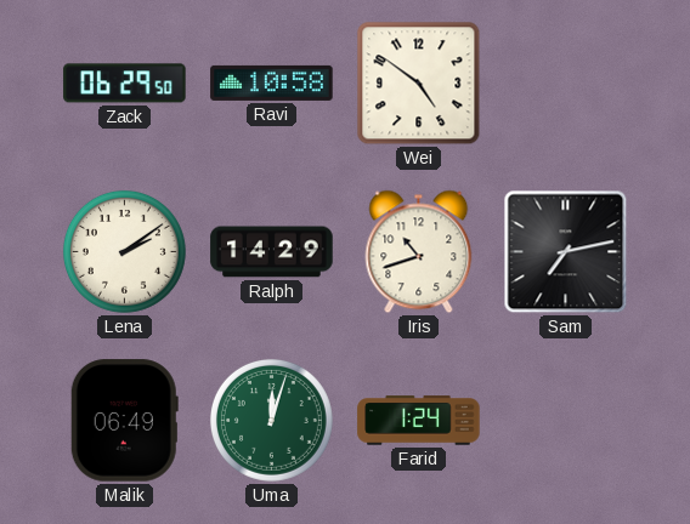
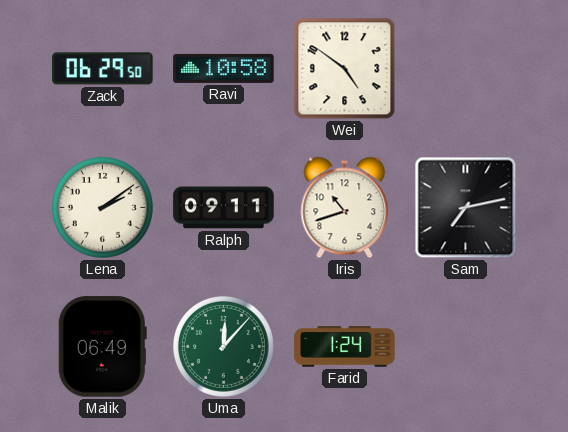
Ralph: 14:29 -> 09:11 (224, 208)
Uma: 12:03 -> 12:07 (223, 346)
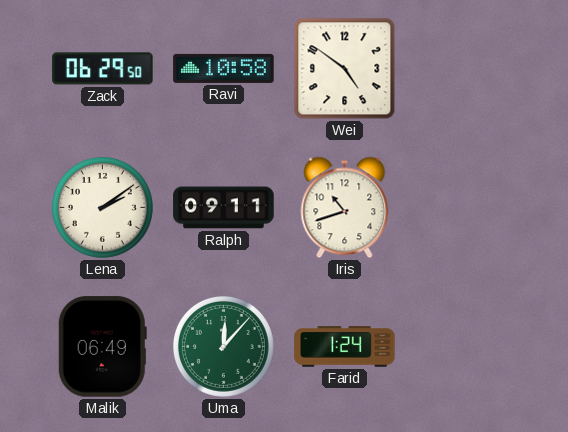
Sam: 7:13 -> none (466, 208)
